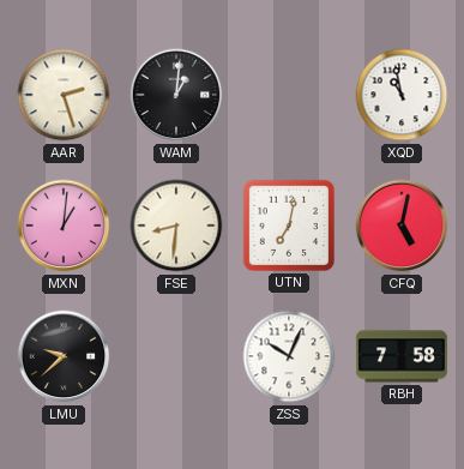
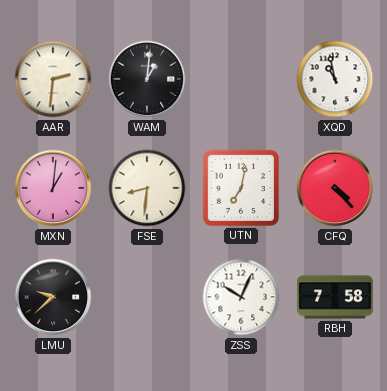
AAR: 2:27 -> 2:31 (53, 79)
CFQ: 5:02 -> 4:23 (335, 188)
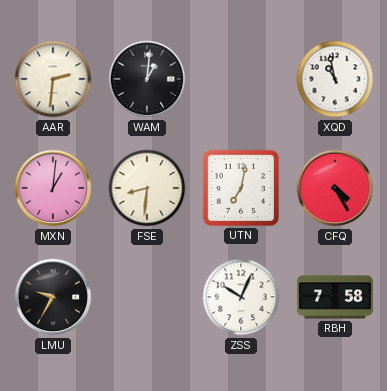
CFQ: 4:23 -> 4:25 (335, 188)
LMU: 9:38 -> 9:35 (53, 297)
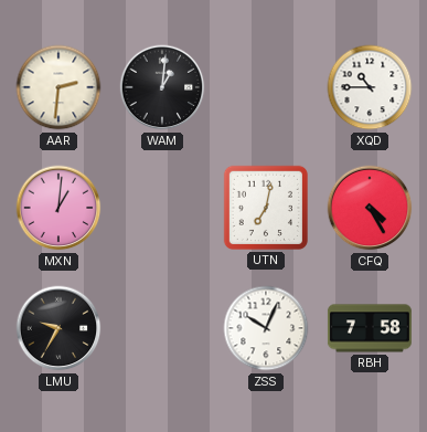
XQD: 10:58 -> 10:45 (370, 87)
FSE: 8:31 -> none (147, 188)
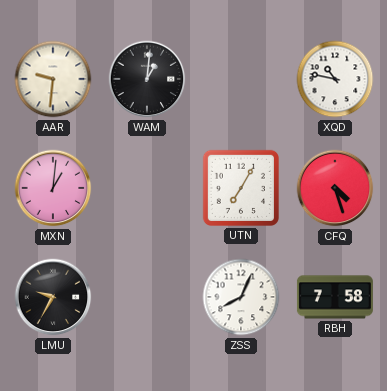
AAR: 2:31 -> 9:31 (53, 79)
XQD: 10:45 -> 10:47 (335, 79)
UTN: 7:02 -> 7:05 (241, 188)
CFQ: 4:25 -> 4:27 (335, 188)
ZSS: 10:04 -> 8:04 (241, 297)
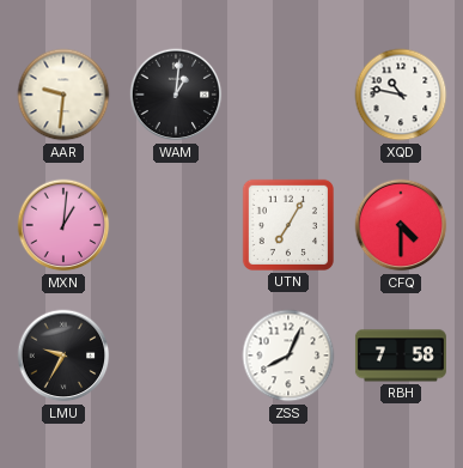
CFQ: 4:27 -> 4:30 (401, 225)
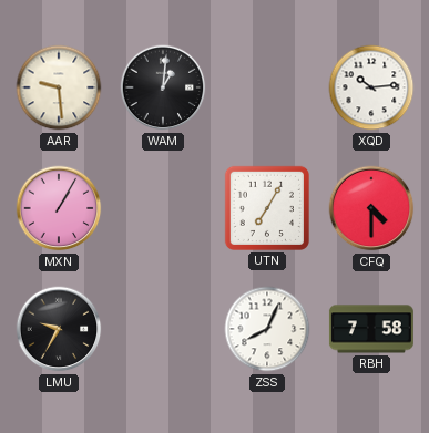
AAR: 9:31 -> 9:29 (59, 87)
XQD: 10:47 -> 10:14 (371, 87)
MXN: 1:01 -> 1:05 (59, 208)
